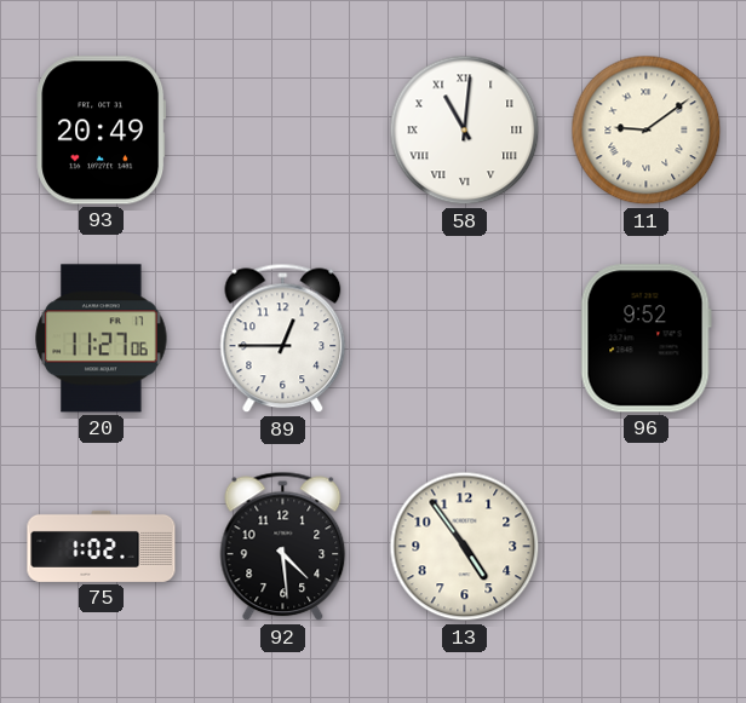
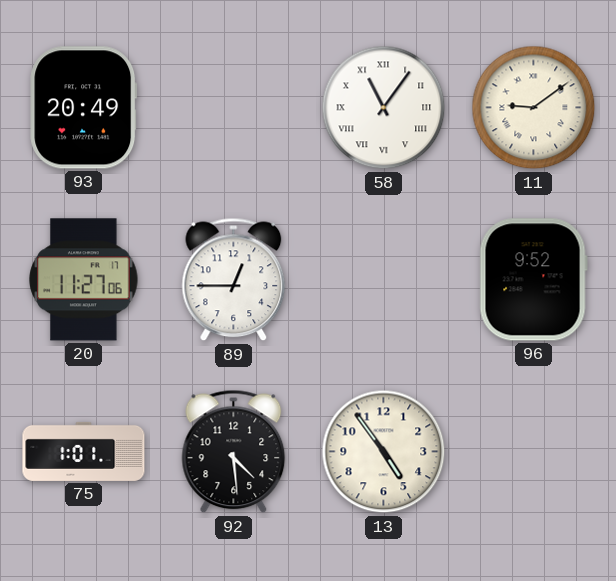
58: 11:01 -> 11:06 (384, 108)
75: 1:02 -> 1:01 (84, 451)
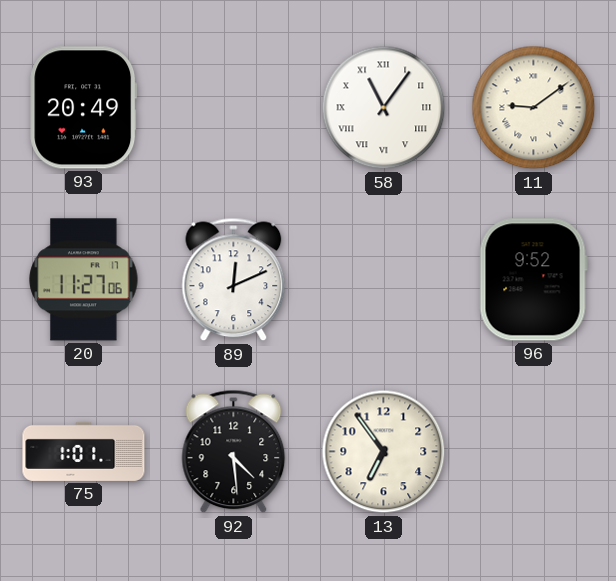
89: 12:45 -> 12:11 (234, 280)
13: 4:54 -> 6:54 (384, 452)
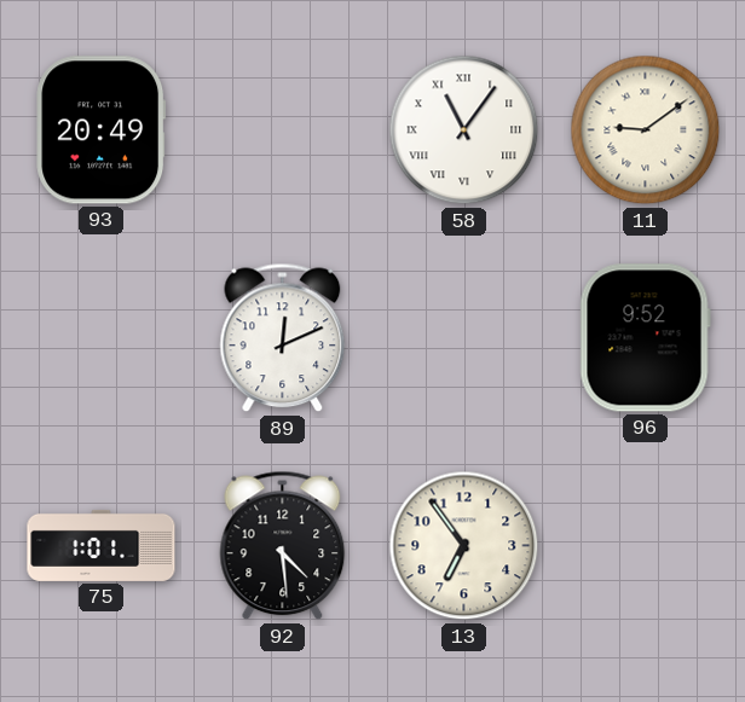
20: 11:27 -> none (84, 280)
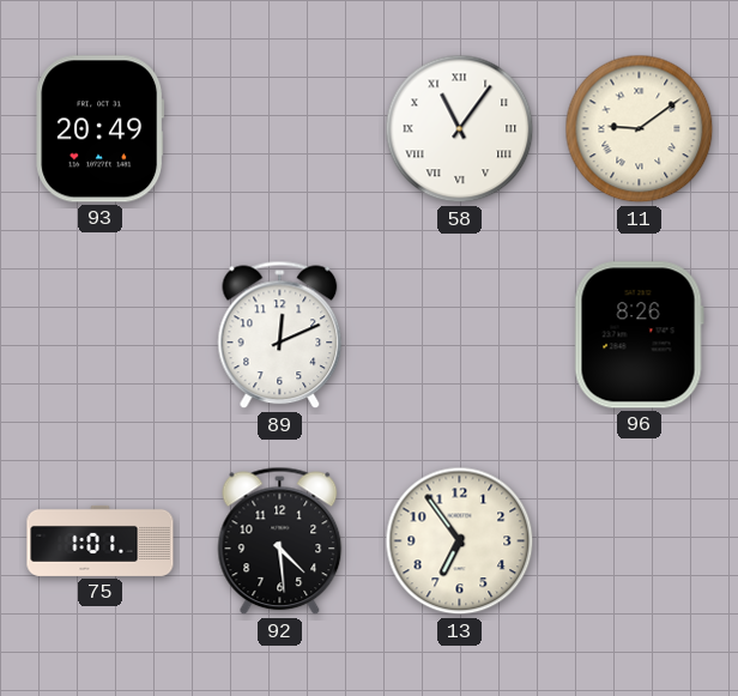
96: 9:52 -> 8:26 (639, 335)
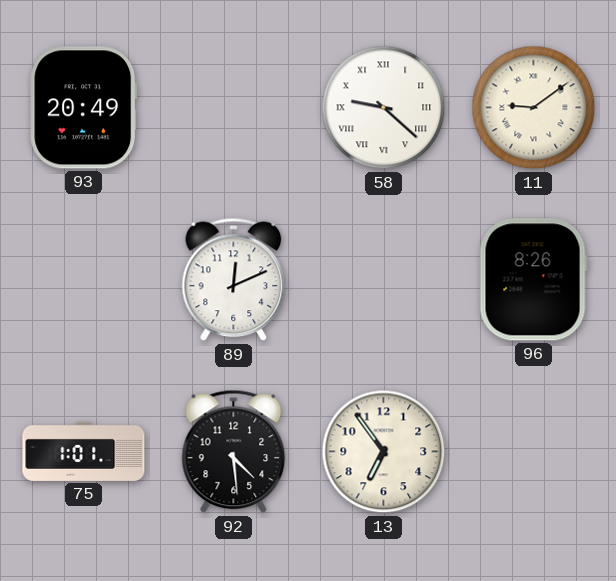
58: 11:06 -> 9:22 (384, 108)
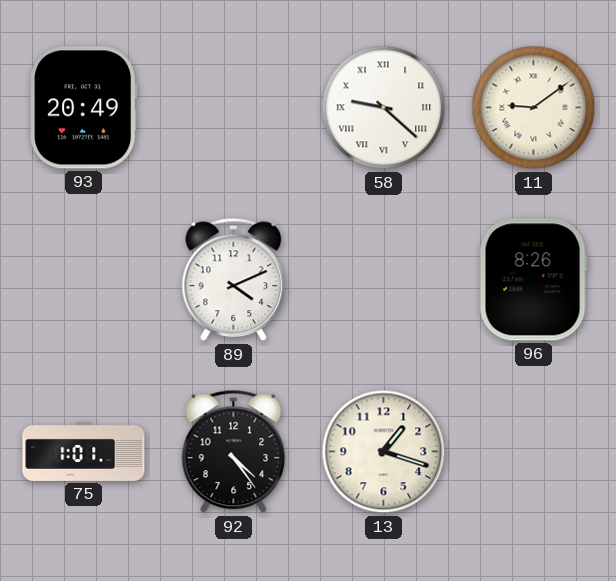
89: 12:11 -> 4:11 (234, 280)
92: 4:29 -> 4:24 (234, 452)
13: 6:54 -> 1:18 (384, 452)
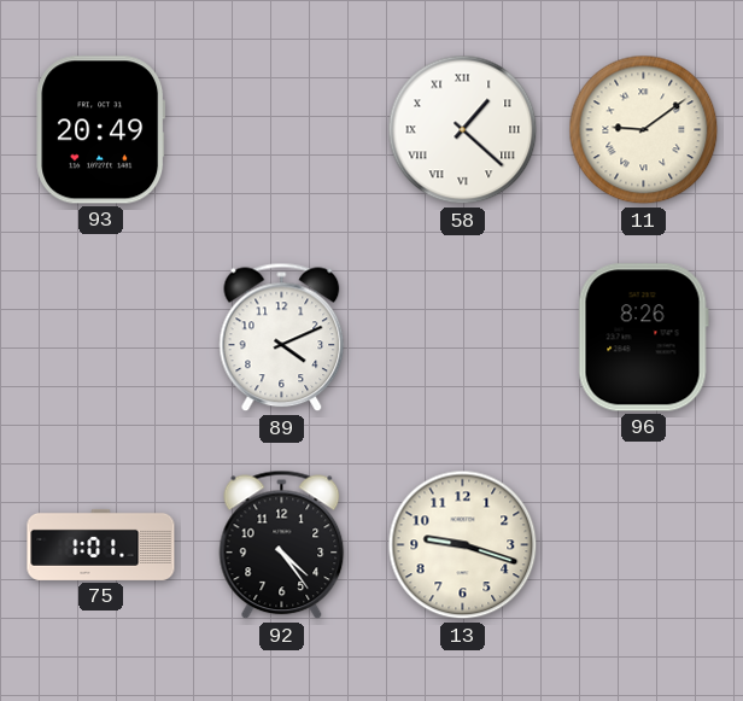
58: 9:22 -> 1:22 (463, 130)
13: 1:18 -> 9:18 (463, 545)
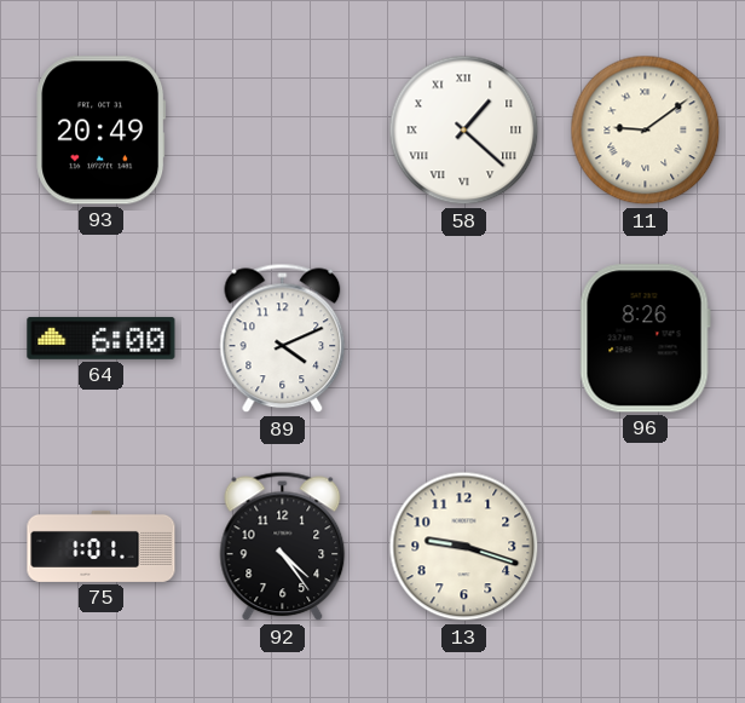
64: none -> 6:00 (102, 338)
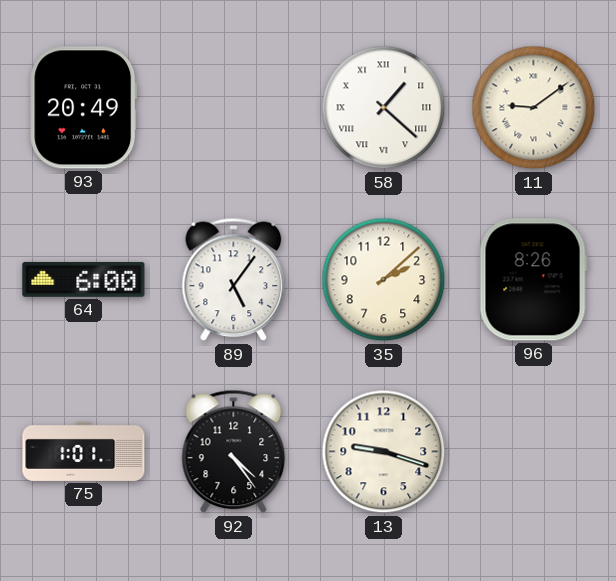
89: 4:11 -> 5:06 (234, 280)
35: none -> 2:08 (384, 280)
